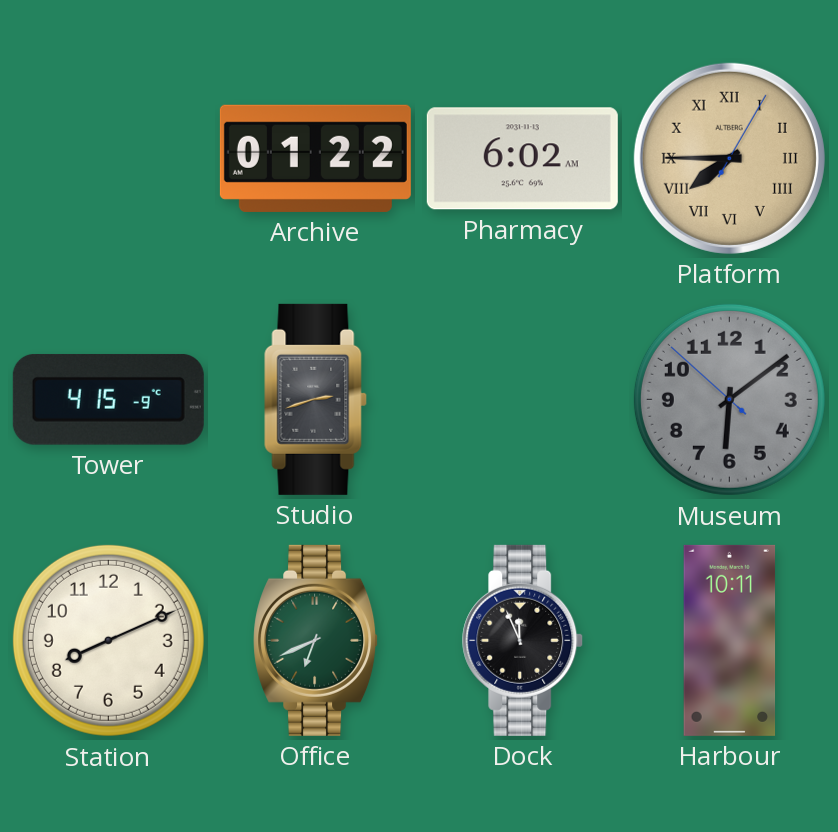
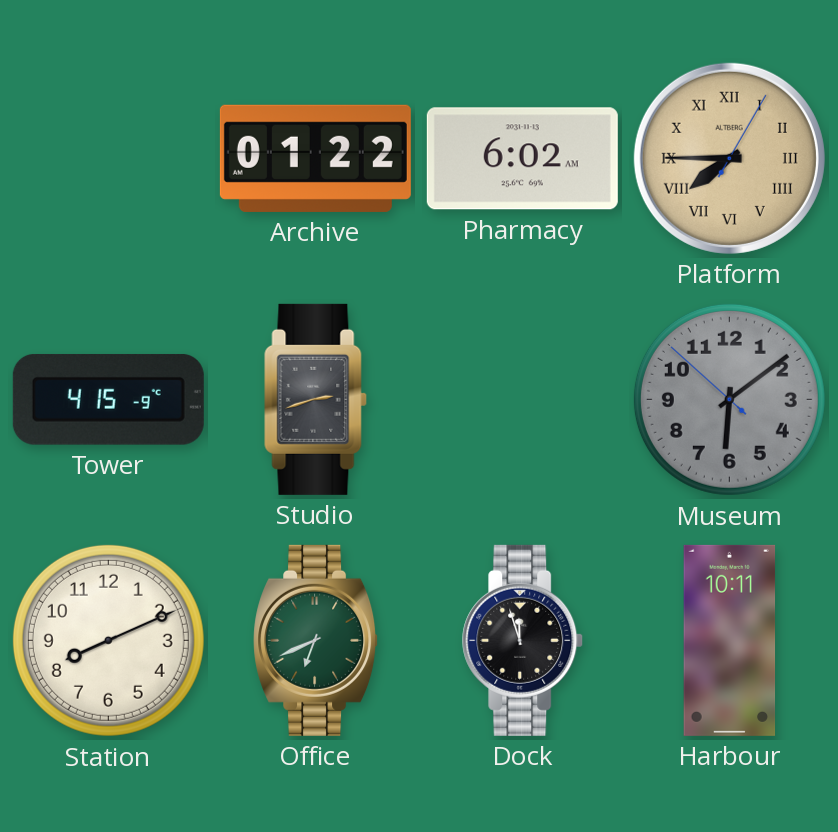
Dock: 11:56 -> 11:57 (523, 640)
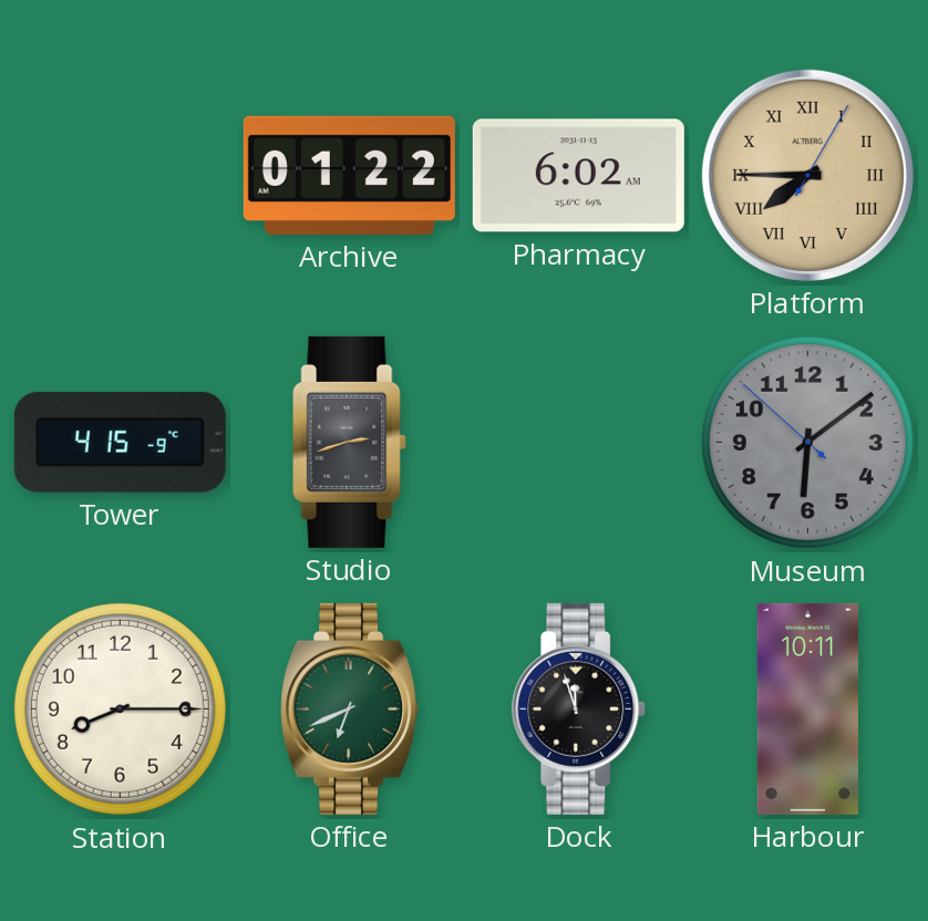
Station: 8:11 -> 8:15 (120, 708)
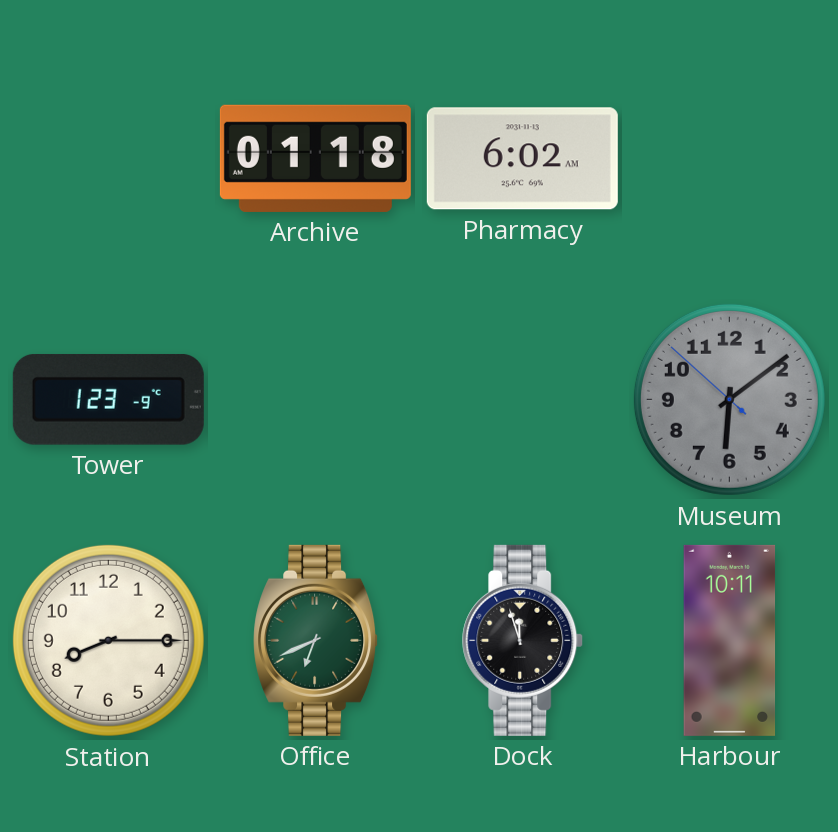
Archive: 01:22 -> 01:18 (315, 158)
Platform: 7:45 -> none (807, 175)
Tower: 4:15 -> 1:23 (108, 399)
Studio: 2:42 -> none (350, 442)
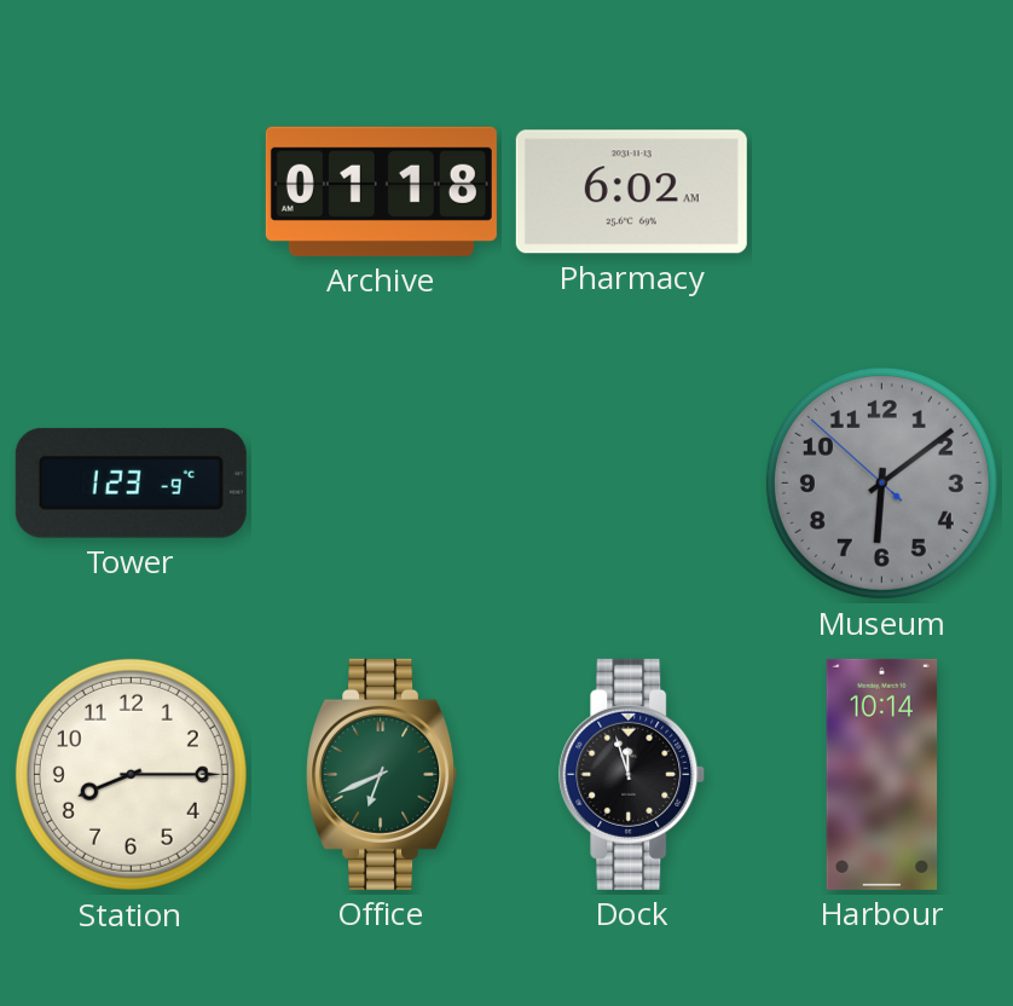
Harbour: 10:11 -> 10:14 (882, 774)
